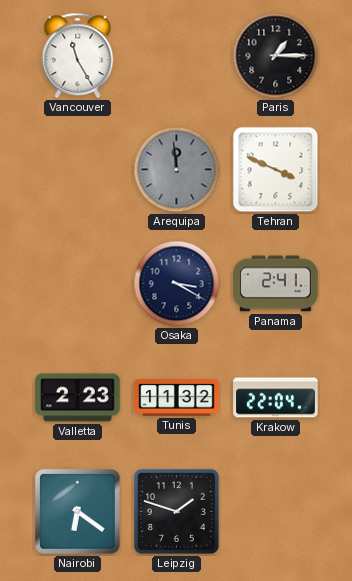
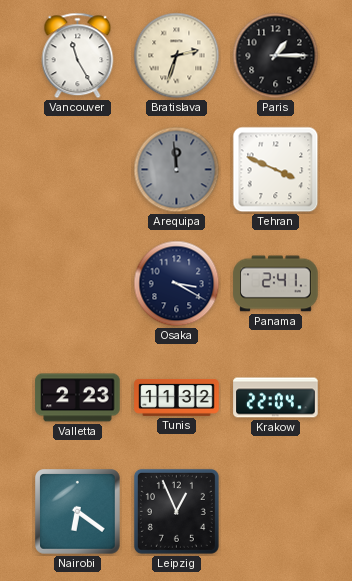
Bratislava: none -> 2:33 (177, 56)
Leipzig: 1:48 -> 12:56 (176, 511)
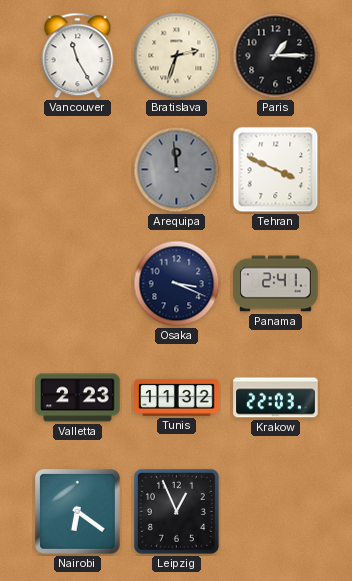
Osaka: 3:20 -> 3:19 (177, 284)
Krakow: 22:04 -> 22:03 (276, 398)
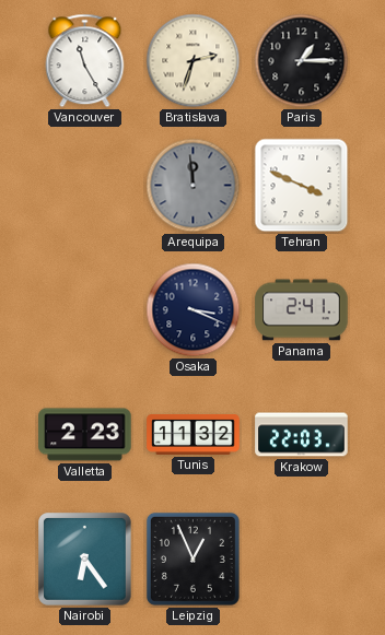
Nairobi: 6:21 -> 6:24 (85, 560)
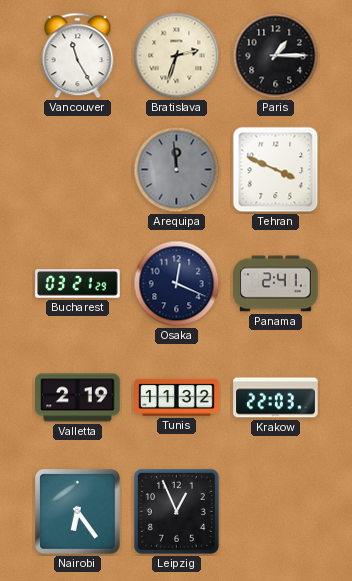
Bucharest: none -> 03:21 (78, 284)
Osaka: 3:19 -> 12:19 (177, 284)
Valletta: 2:23 -> 2:19 (78, 398)
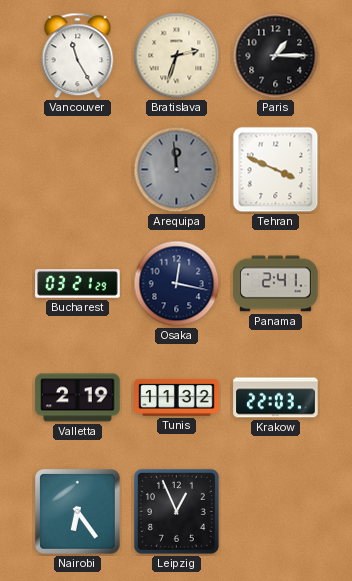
Osaka: 12:19 -> 12:17 (177, 284)
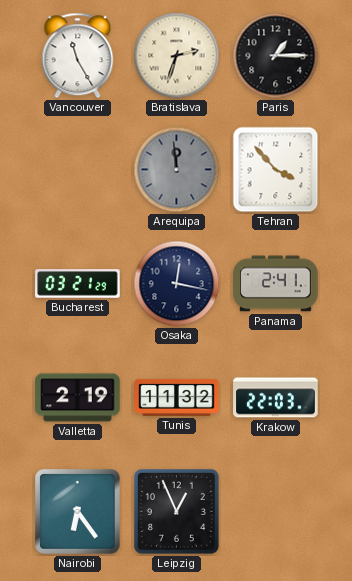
Tehran: 3:49 -> 3:53 (276, 170)
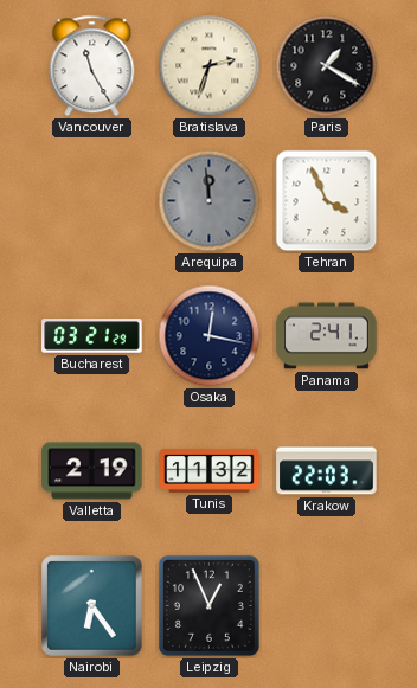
Paris: 1:15 -> 1:20 (327, 66)
Tehran: 3:53 -> 3:56 (327, 201)
